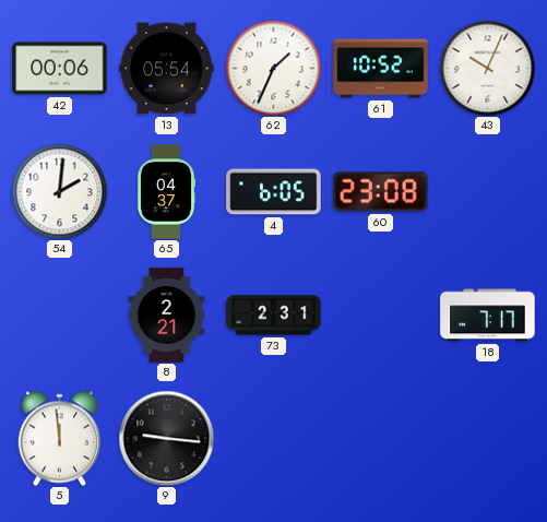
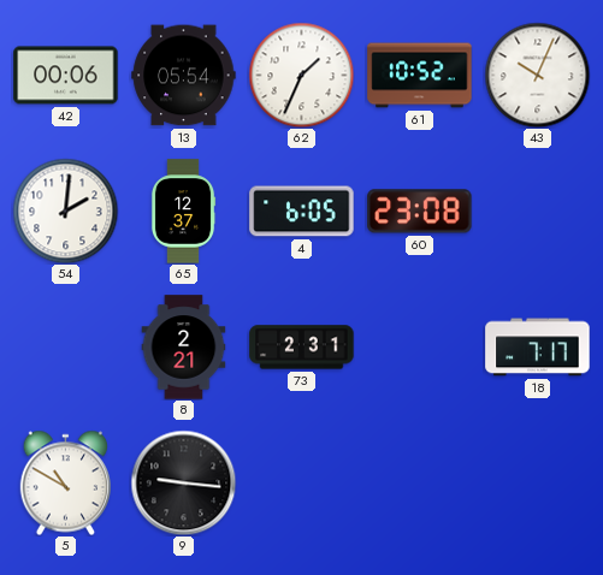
65: 04:37 -> 12:37 (183, 212)
5: 11:59 -> 10:50 (65, 482)
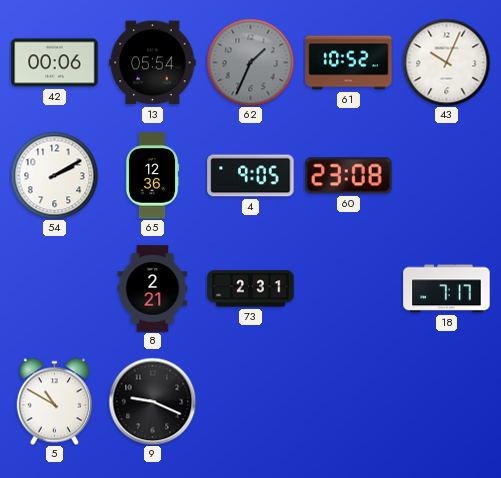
62 dial: white -> grey (250, 62)
54: 2:01 -> 2:10 (54, 175)
65: 12:37 -> 12:36 (152, 176)
4: 6:05 -> 9:05 (251, 176)
9: 9:16 -> 9:19 (152, 401)
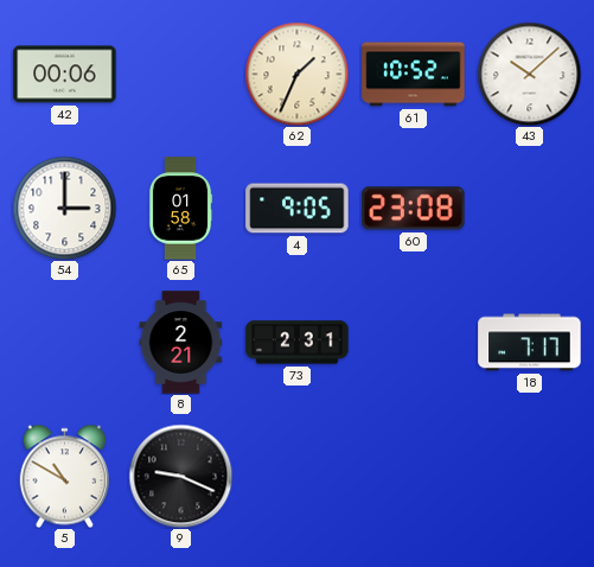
13: 05:54 -> none (153, 63)
62 dial: grey -> cream (296, 74)
43: 10:04 -> 10:08 (529, 74)
54: 2:10 -> 3:00 (64, 208)
65: 12:36 -> 01:58 (180, 209)
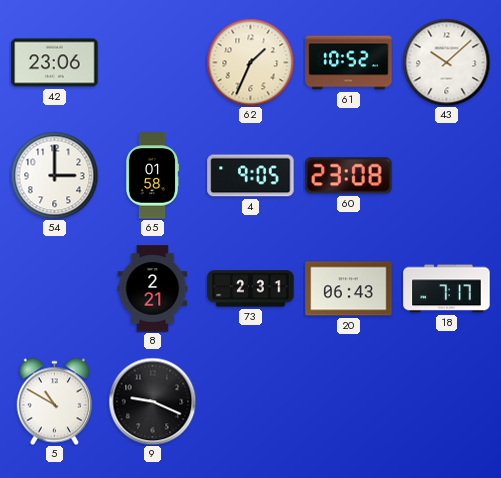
42: 00:06 -> 23:06 (55, 63)
20: none -> 06:43 (349, 289)
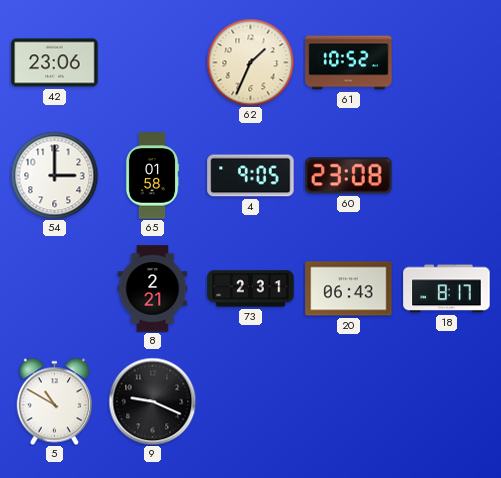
43: 10:08 -> none (446, 62)
18: 7:17 -> 8:17 (447, 289)
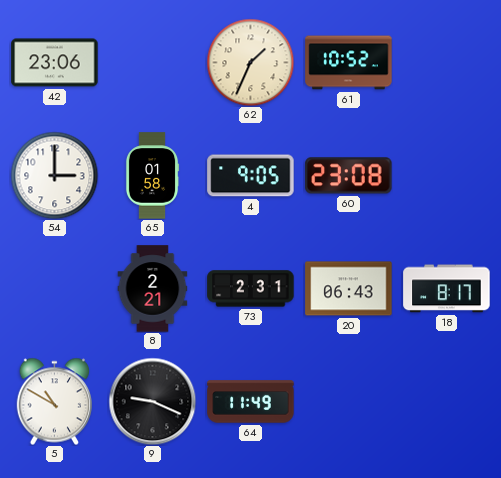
64: none -> 11:49 (251, 402)
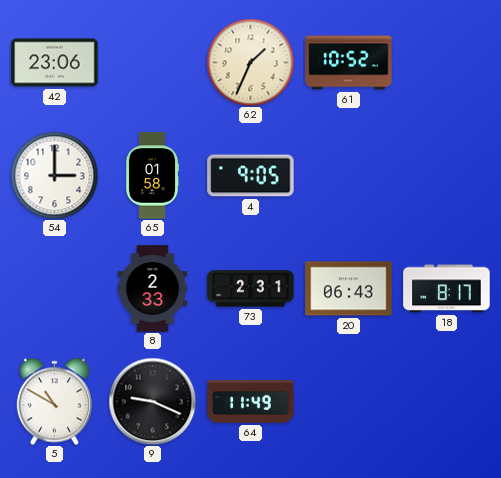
60: 23:08 -> none (349, 176)
8: 2:21 -> 2:33 (153, 289)
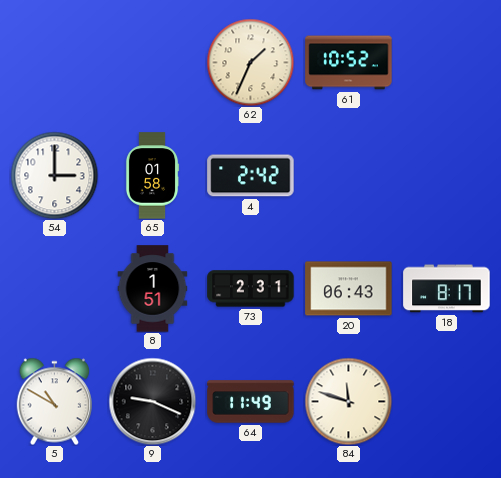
42: 23:06 -> none (55, 63)
4: 9:05 -> 2:42 (251, 176)
8: 2:33 -> 1:51 (153, 289)
84: none -> 11:48 (348, 401)
